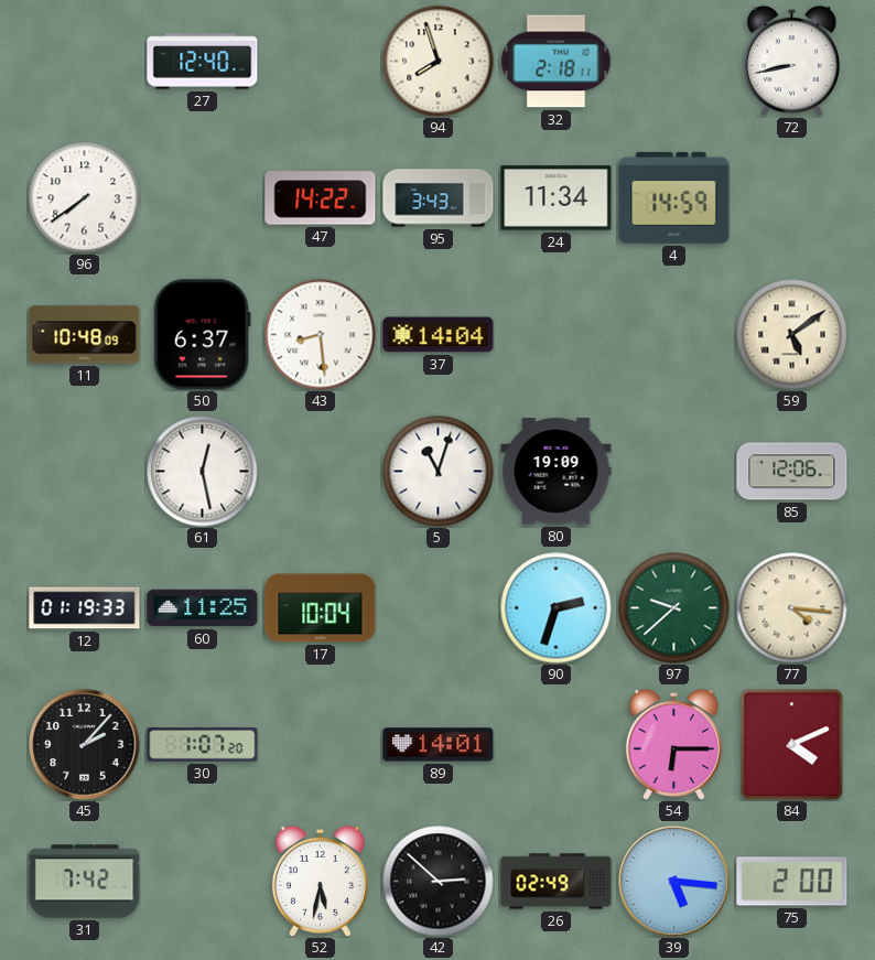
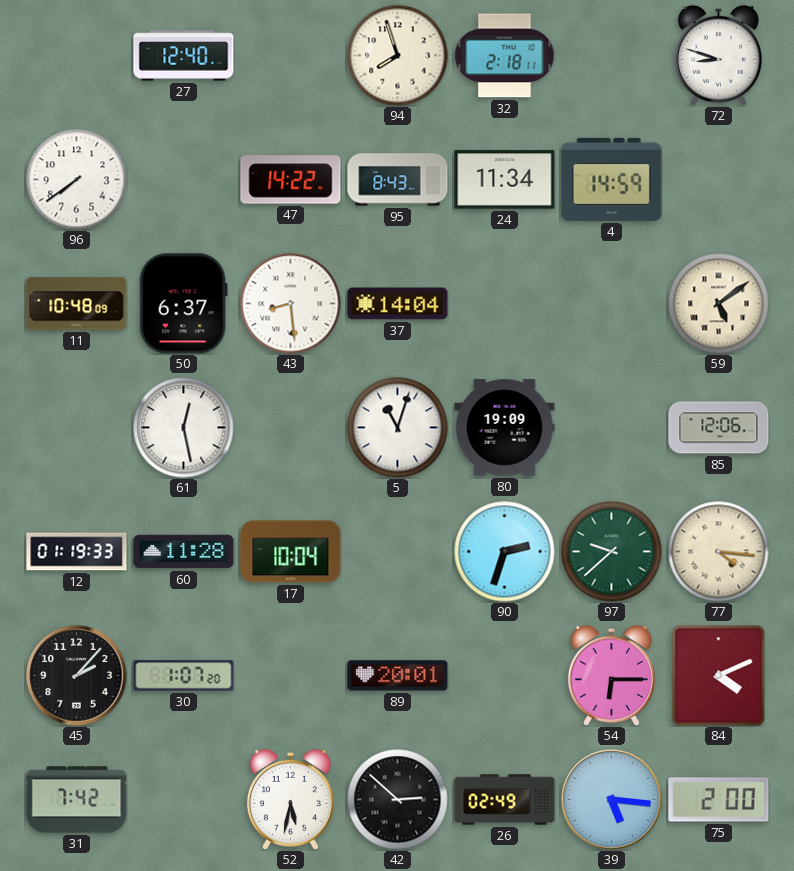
72: 8:43 -> 8:48 (718, 55)
95: 3:43 -> 8:43 (398, 180)
60: 11:25 -> 11:28 (184, 552)
89: 14:01 -> 20:01 (398, 676)
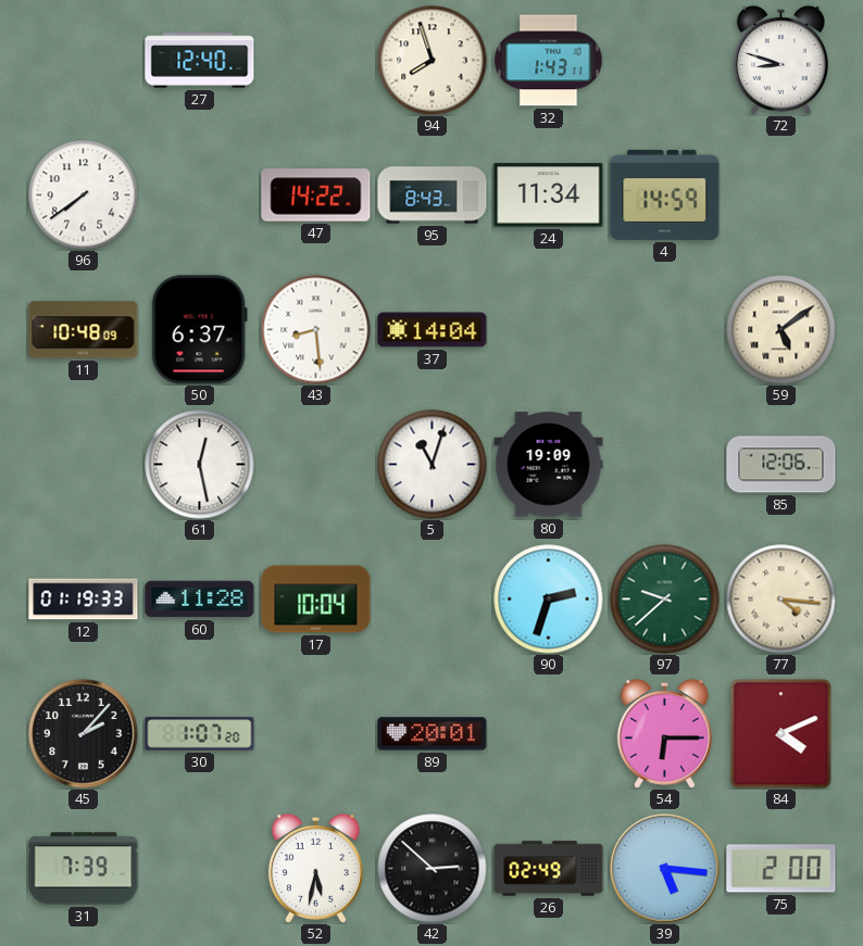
32: 2:18 -> 1:43 (549, 61)
31: 7:42 -> 7:39 (84, 869)
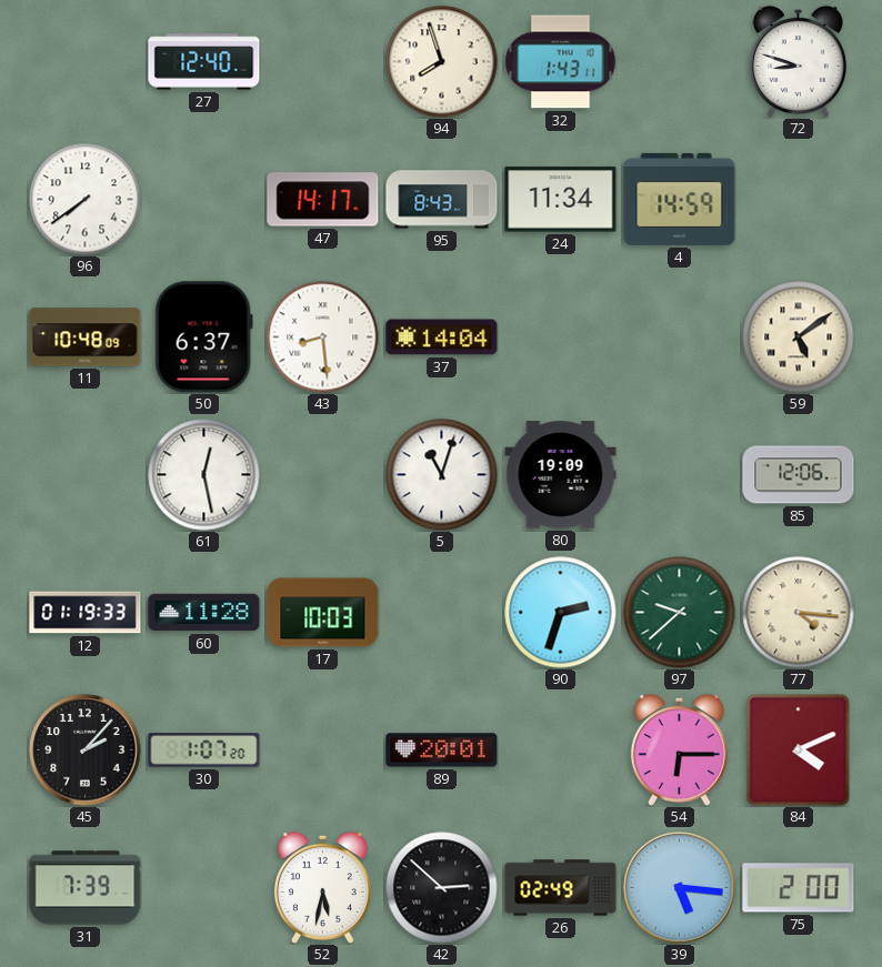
47: 14:22 -> 14:17 (323, 200)
17: 10:04 -> 10:03 (323, 613)
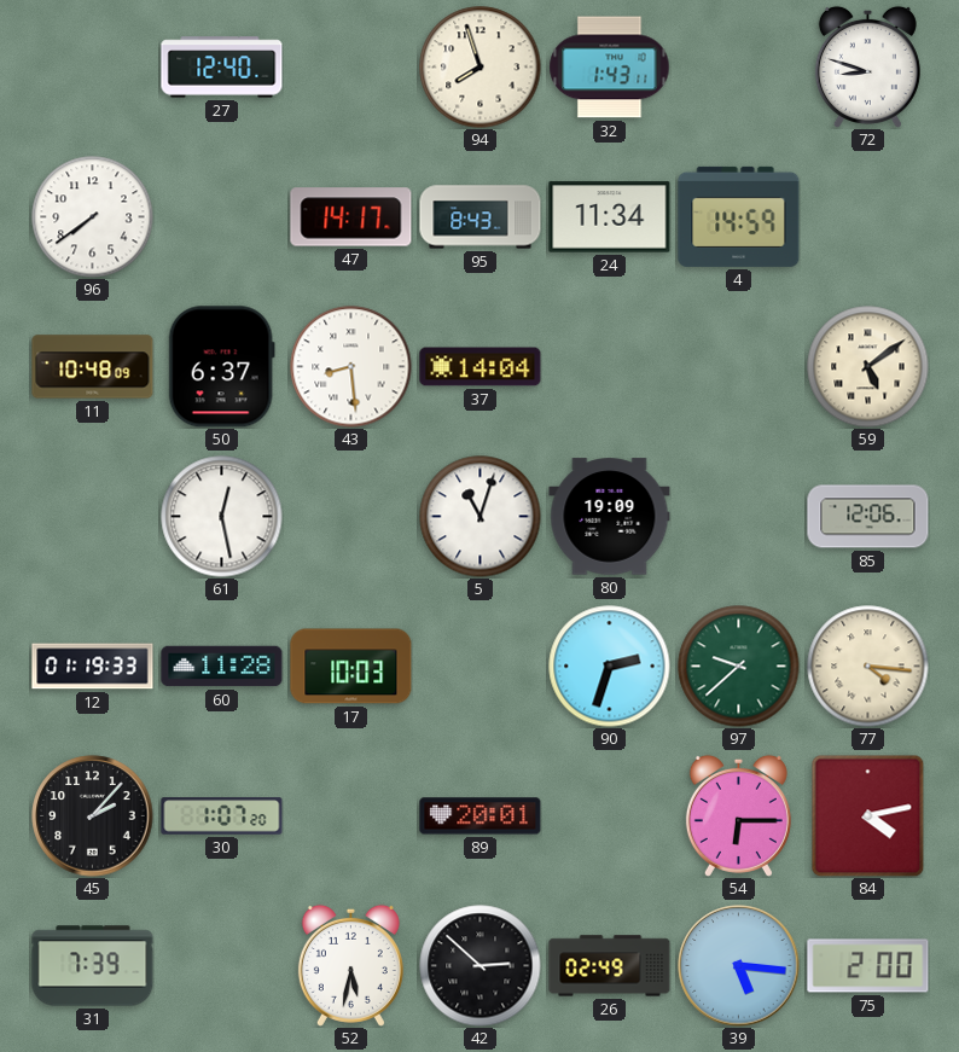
84: 4:11 -> 4:13 (868, 815)
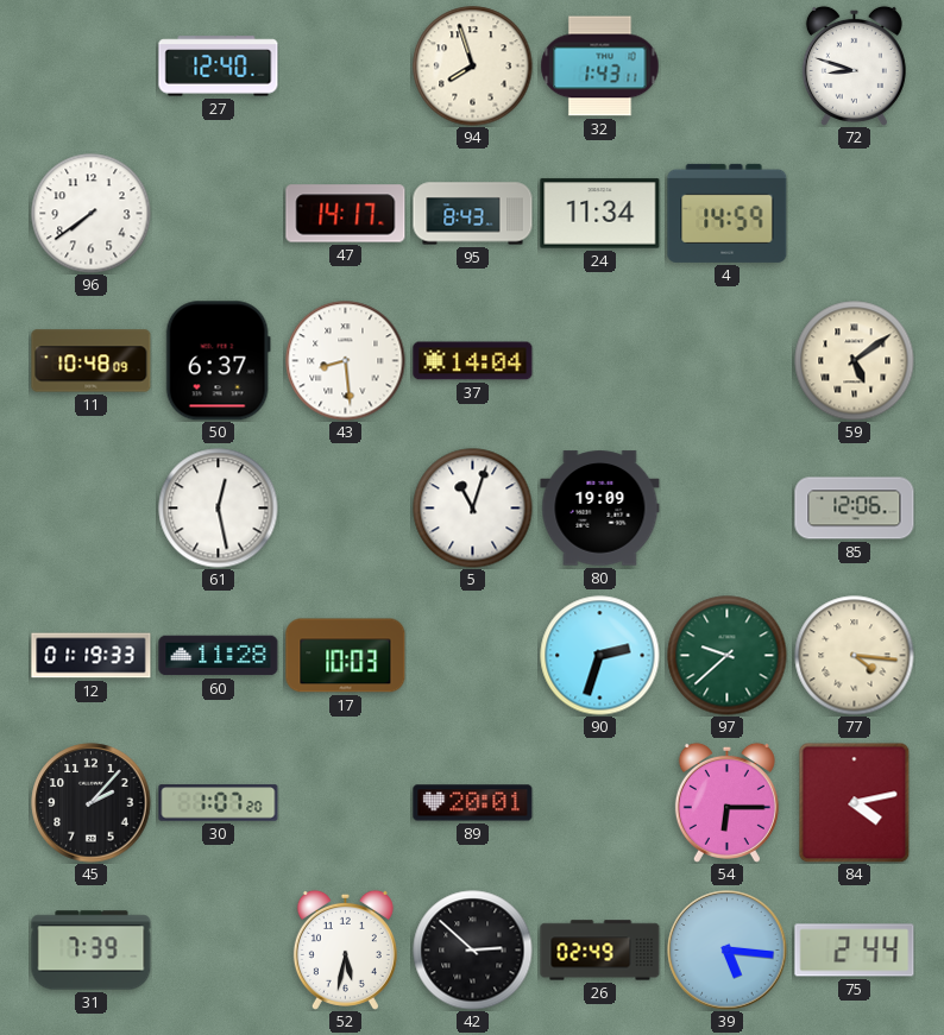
75: 2:00 -> 2:44 (855, 951)
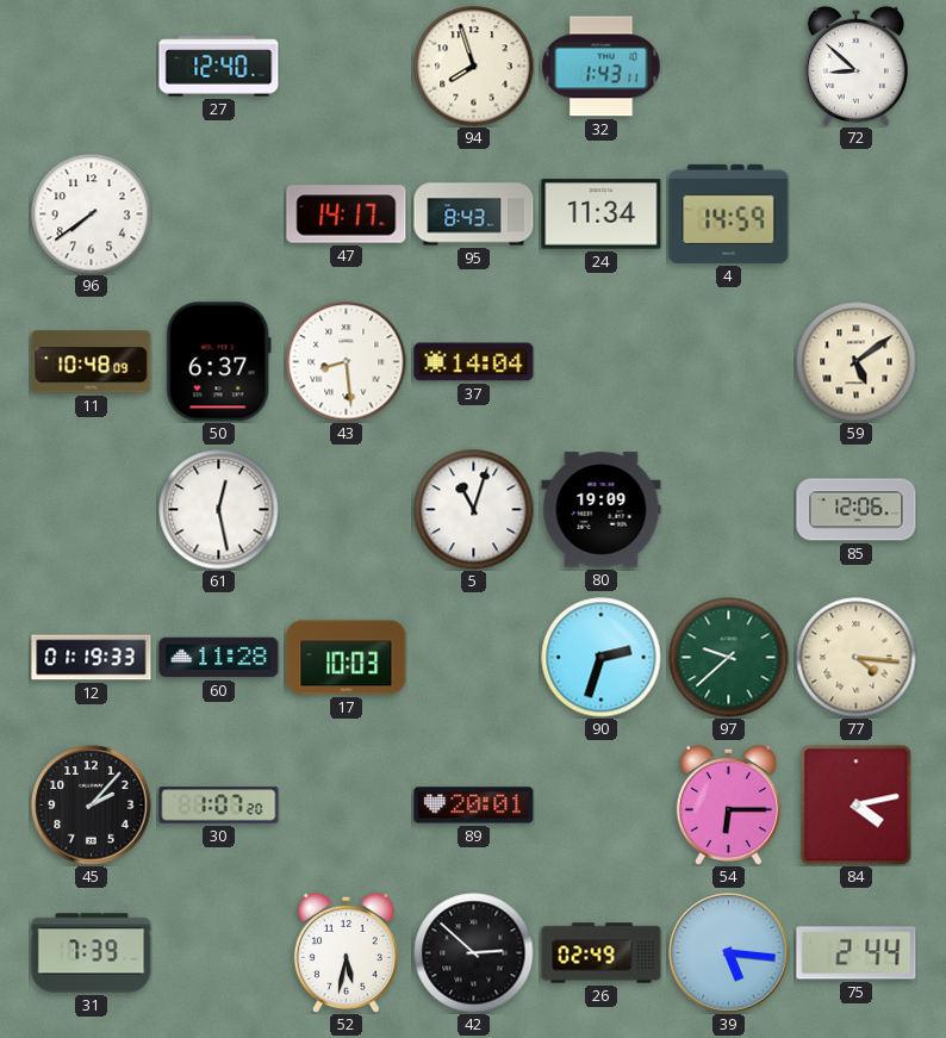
72: 8:48 -> 8:52 (855, 66)
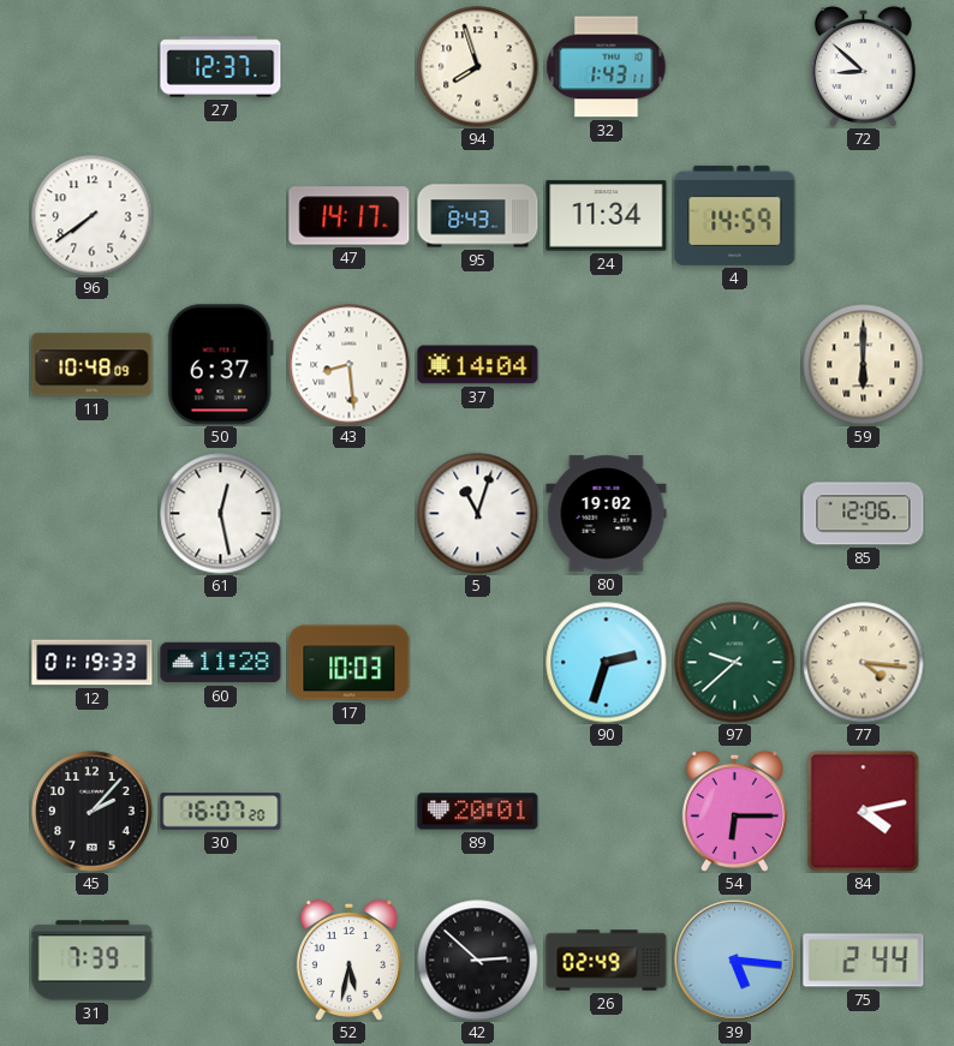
27: 12:40 -> 12:37 (221, 67)
59: 5:09 -> 6:00 (864, 365)
80: 19:09 -> 19:02 (607, 514)
30: 1:07 -> 16:07 (221, 812)
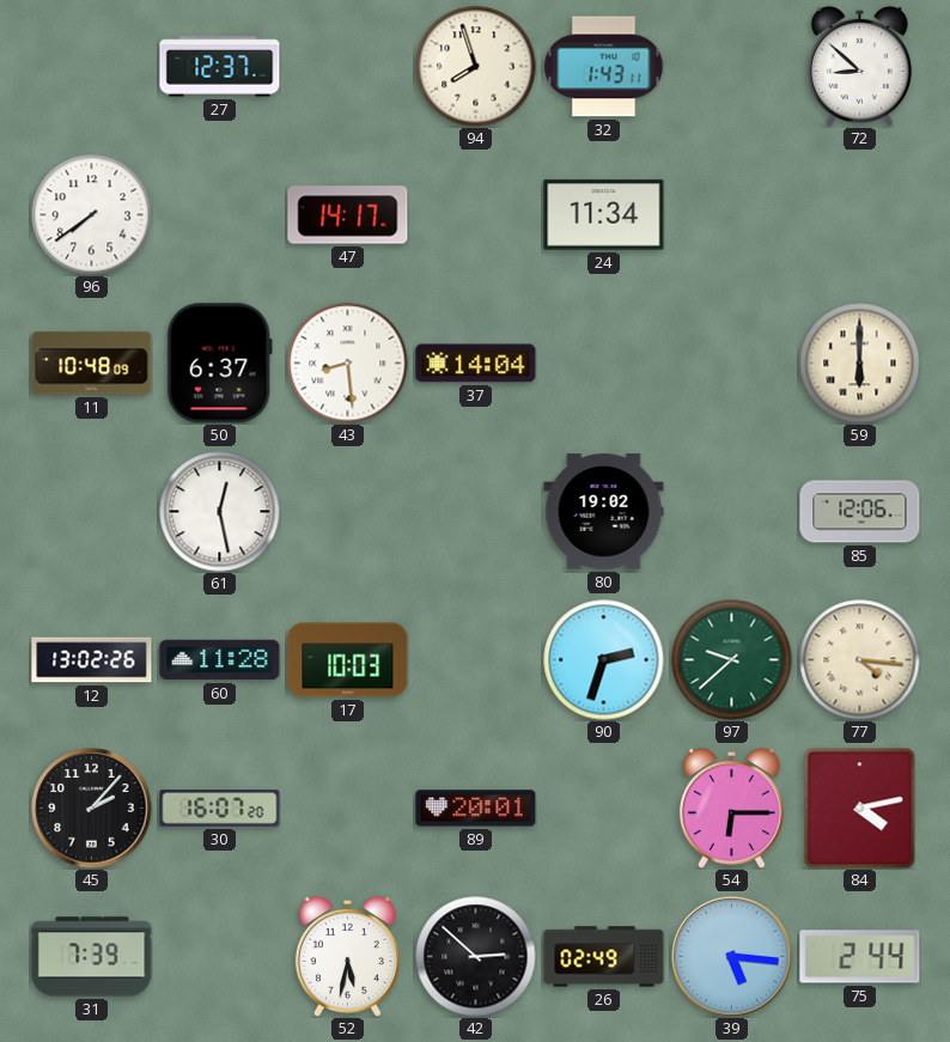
95: 8:43 -> none (478, 216)
4: 14:59 -> none (735, 215)
5: 11:03 -> none (478, 514)
12: 01:19 -> 13:02 (92, 660)
